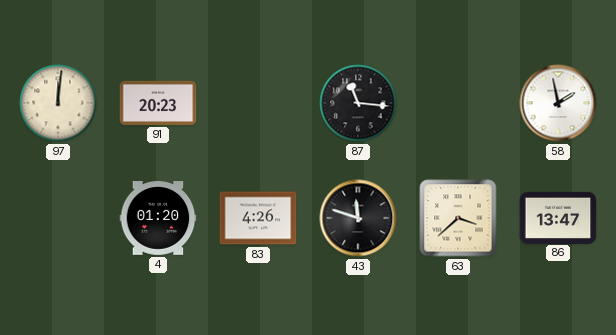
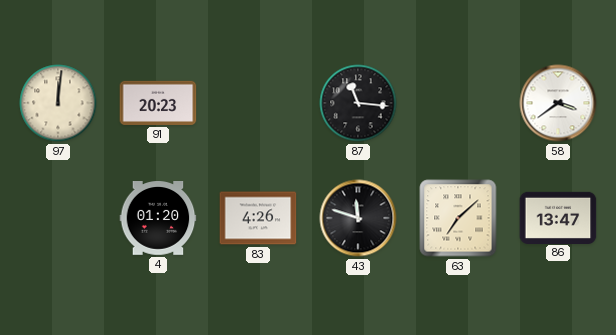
58: 1:58 -> 3:39 (558, 103)
63: 3:38 -> 7:08 (458, 218)
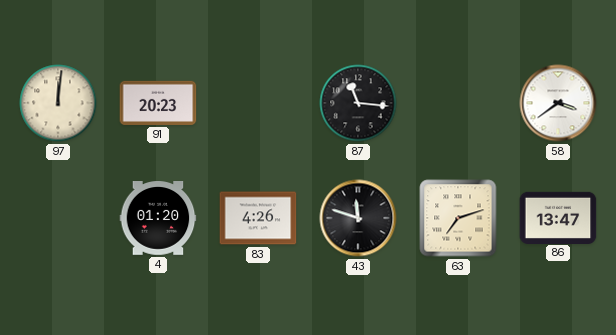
63: 7:08 -> 7:12 (458, 218)
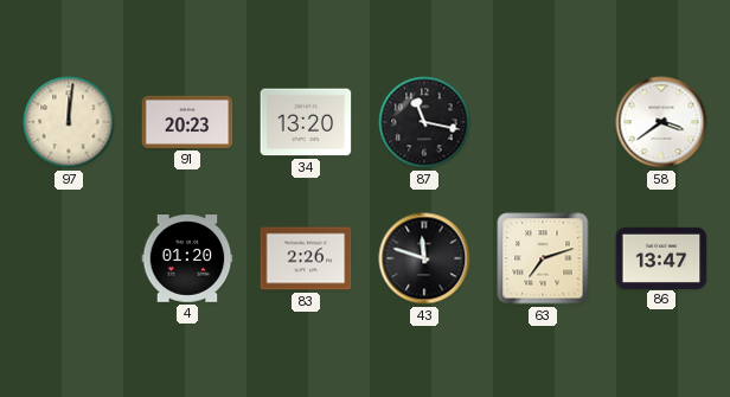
34: none -> 13:20 (306, 122)
87: 11:16 -> 11:17 (424, 122)
83: 4:26 -> 2:26 (306, 258)
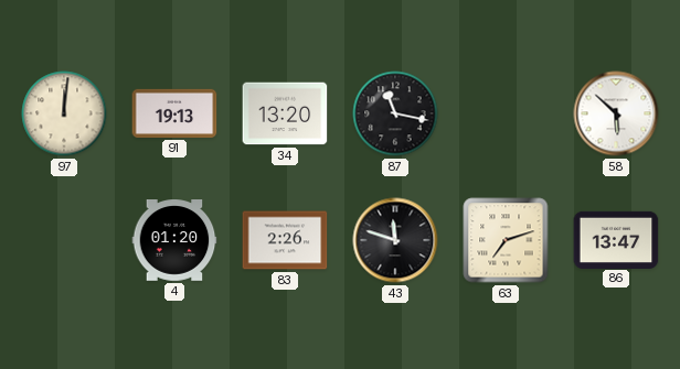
91: 20:23 -> 19:13 (174, 113)
58: 3:39 -> 5:52 (616, 113)
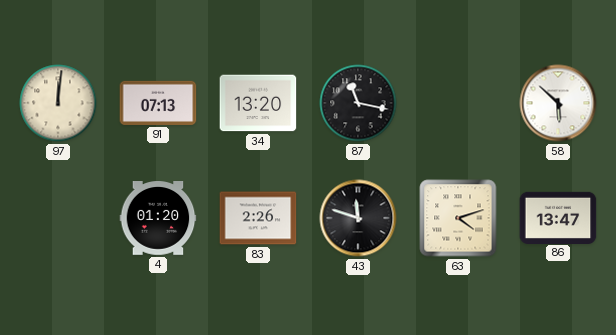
91: 19:13 -> 07:13 (158, 103)
63: 7:12 -> 4:12 (458, 218)
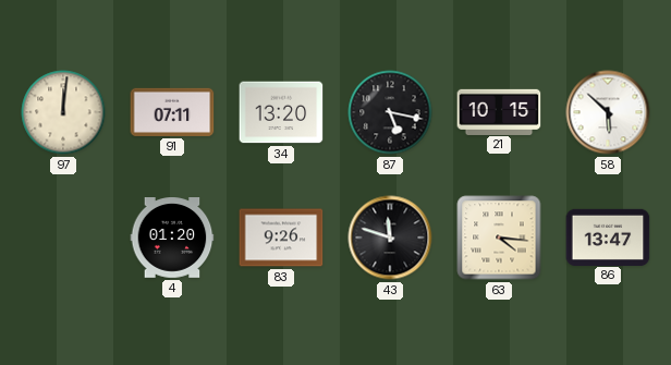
91: 07:13 -> 07:11 (172, 112)
87: 11:17 -> 5:17 (390, 112)
21: none -> 10:15 (499, 111)
83: 2:26 -> 9:26 (281, 238)
63: 4:12 -> 4:16 (499, 238)
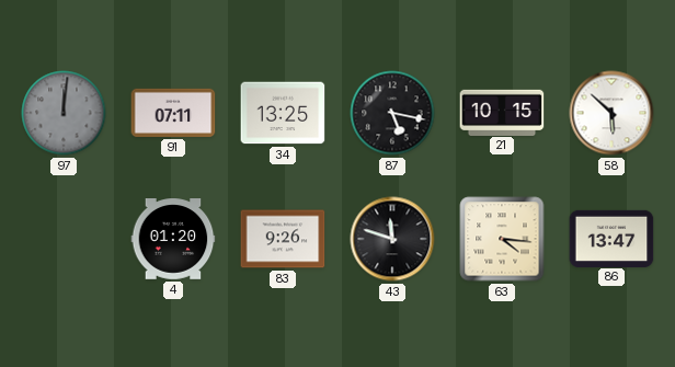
97 dial: cream -> grey (64, 113)
34: 13:20 -> 13:25 (283, 113)
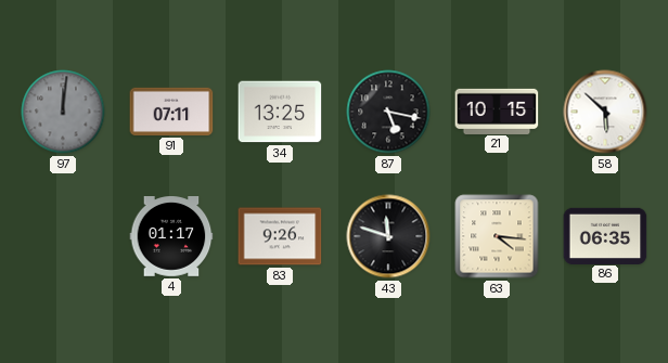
4: 01:20 -> 01:17 (171, 236)
86: 13:47 -> 06:35 (605, 235)
